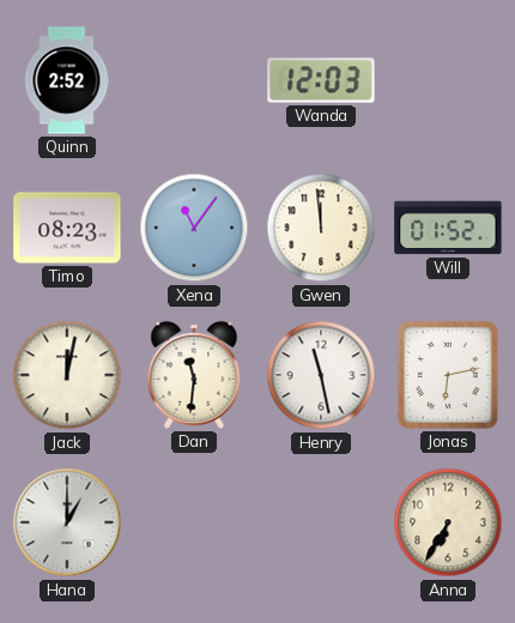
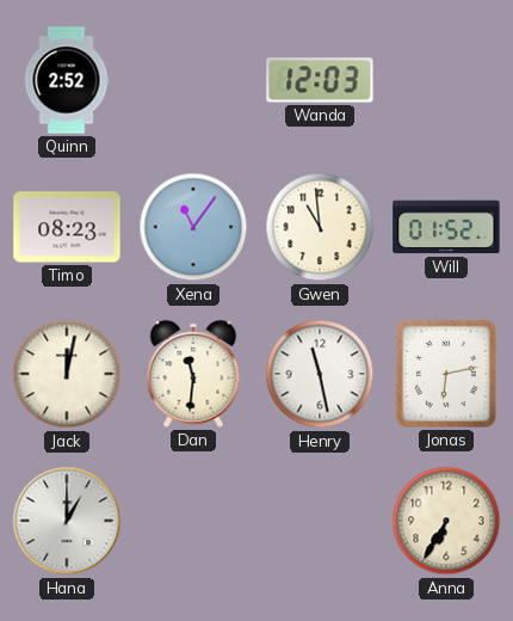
Gwen: 11:59 -> 10:59 (320, 227)
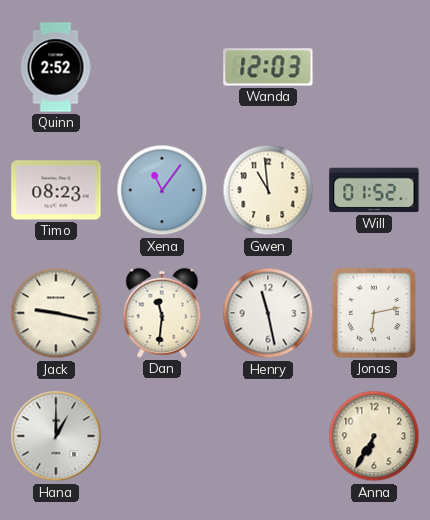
Jack: 12:02 -> 9:17 (56, 313)
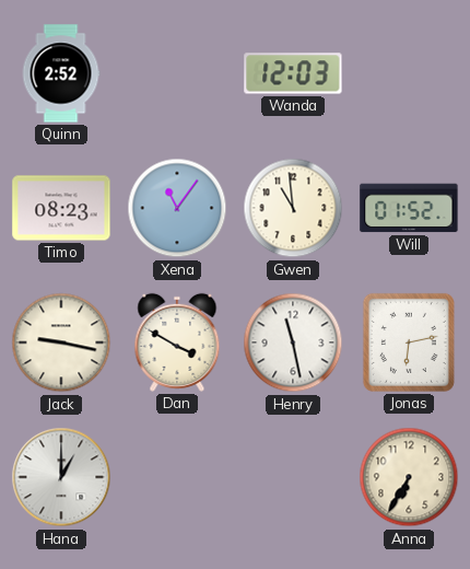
Dan: 11:31 -> 3:50 (177, 342)
